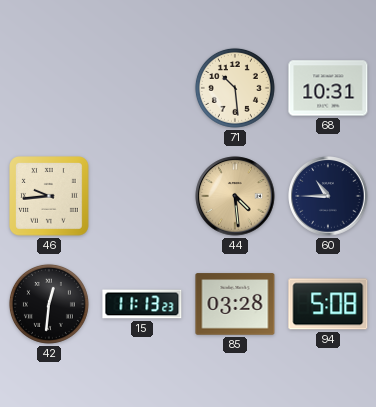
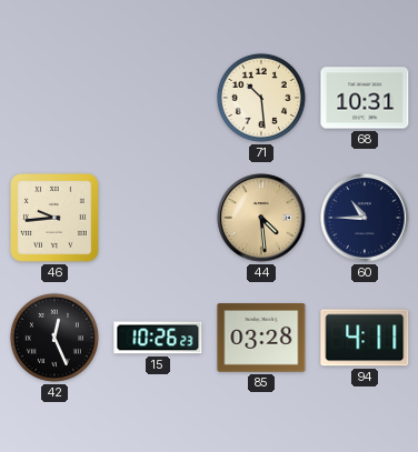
42: 12:31 -> 12:26 (54, 338)
15: 11:13 -> 10:26 (158, 338)
94: 5:08 -> 4:11 (365, 338)
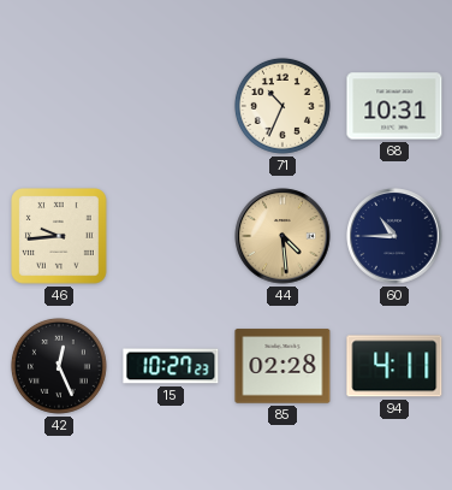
71: 10:29 -> 10:34 (282, 106)
15: 10:26 -> 10:27 (171, 366)
85: 03:28 -> 02:28 (282, 366)
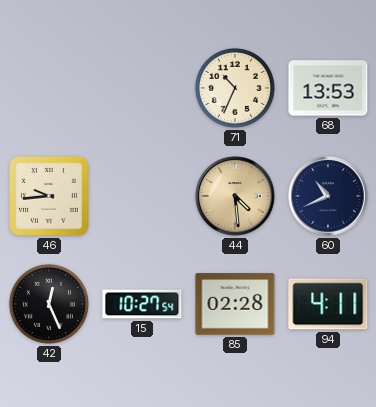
68: 10:31 -> 13:53 (328, 88)
60: 10:45 -> 10:41 (328, 196)
15: 10:27:23 -> 10:27:54 (142, 304)
